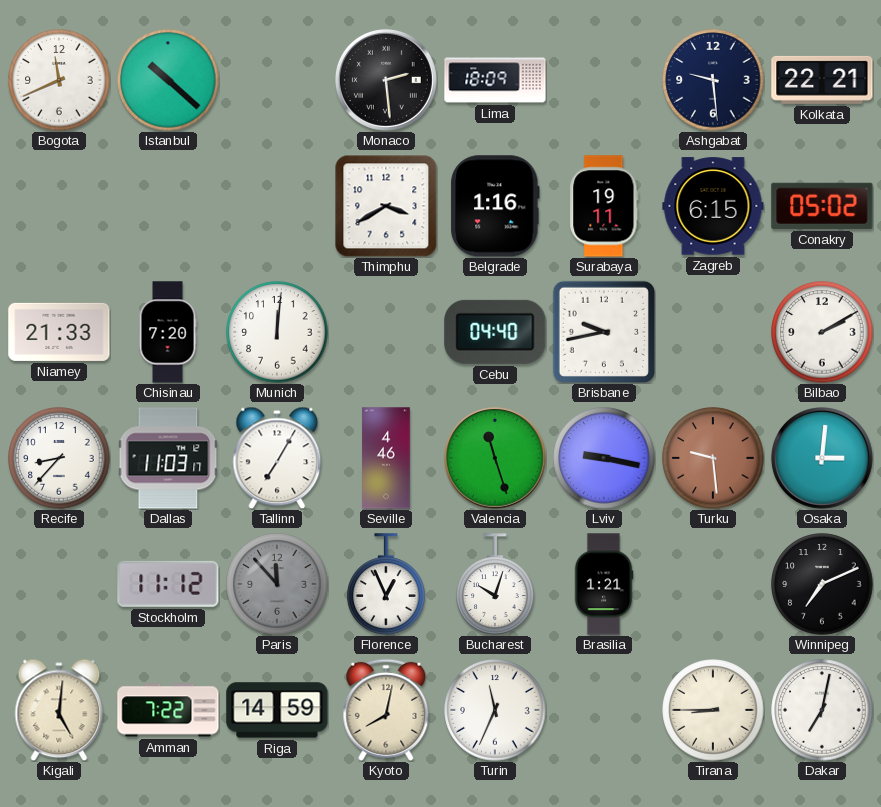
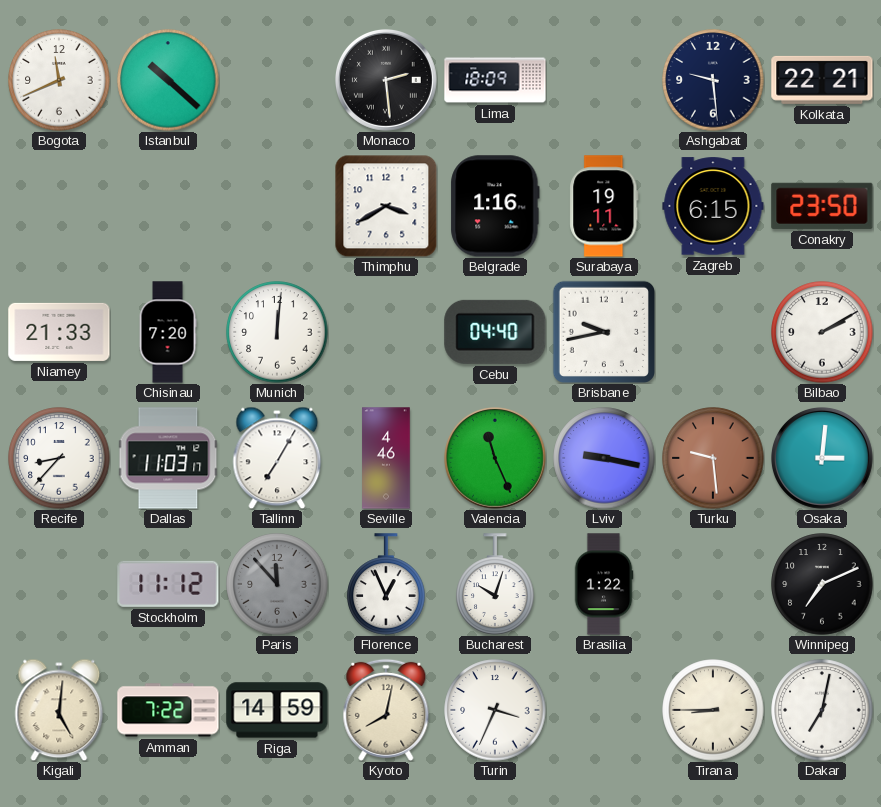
Conakry: 05:02 -> 23:50 (822, 206)
Valencia: 11:27 -> 11:26 (495, 458)
Brasilia: 1:21 -> 1:22 (604, 584)
Turin: 11:34 -> 3:34 (495, 710)
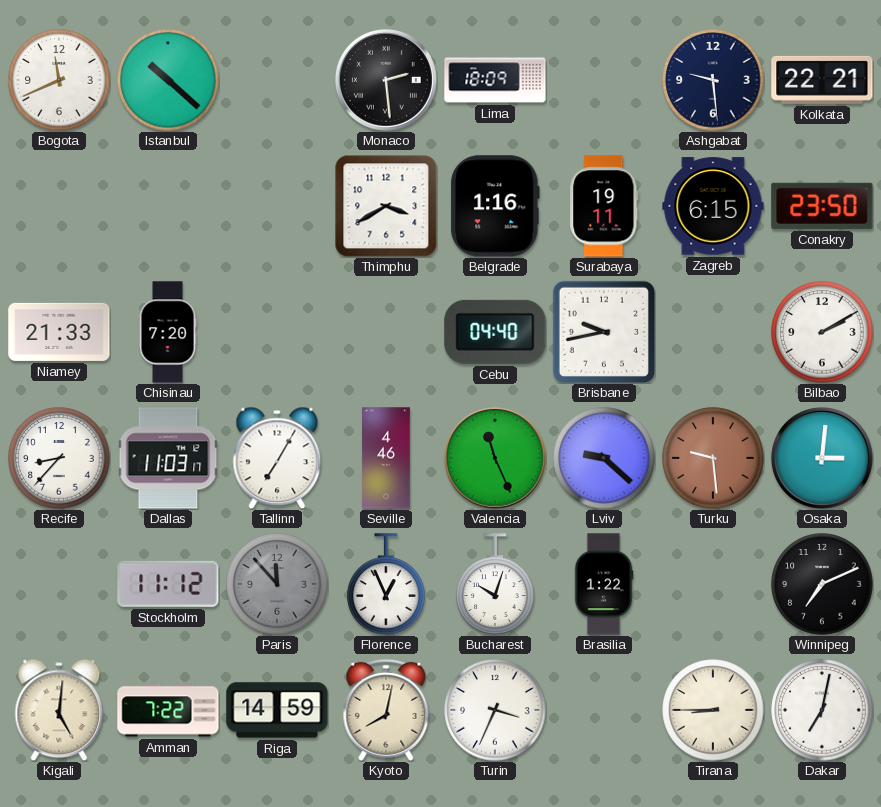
Munich: 12:01 -> none (277, 332)
Lviv: 9:17 -> 9:22 (604, 458)
